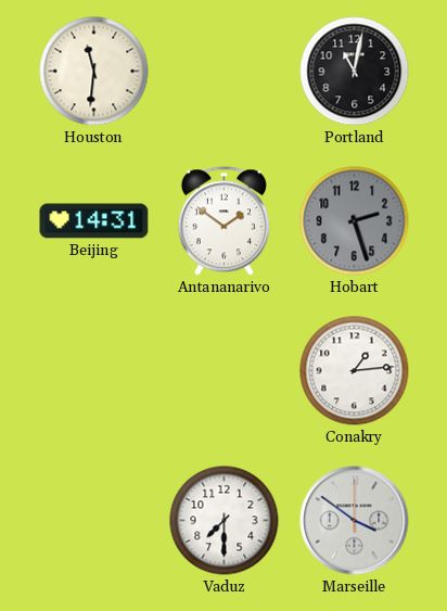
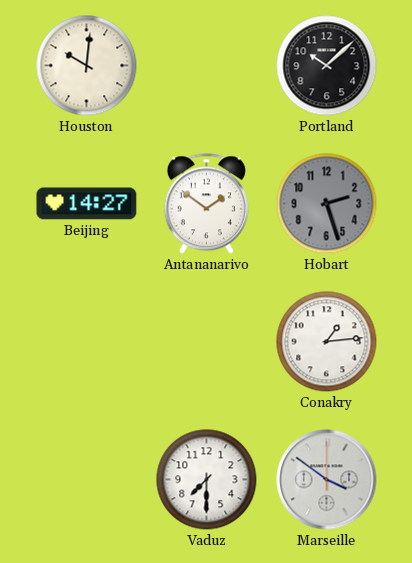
Houston: 11:31 -> 10:01 (87, 66)
Portland: 11:02 -> 10:08 (327, 66)
Beijing: 14:31 -> 14:27 (87, 204)
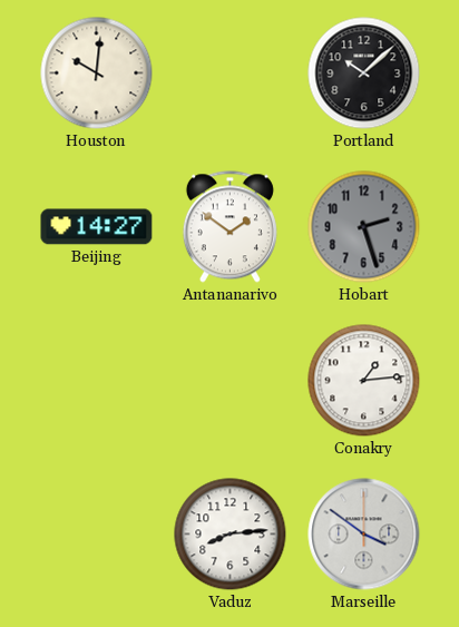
Vaduz: 7:30 -> 8:14 (231, 535)
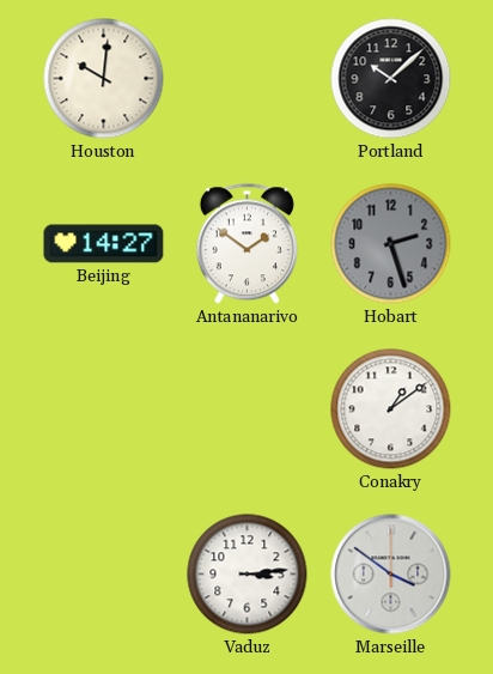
Conakry: 1:14 -> 1:09 (391, 409)
Vaduz: 8:14 -> 3:14 (248, 575)
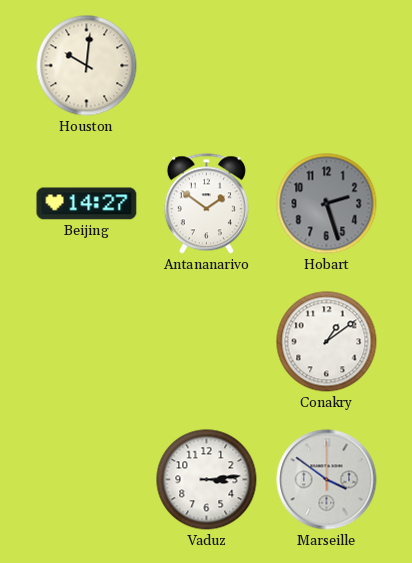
Portland: 10:08 -> none (391, 79)
